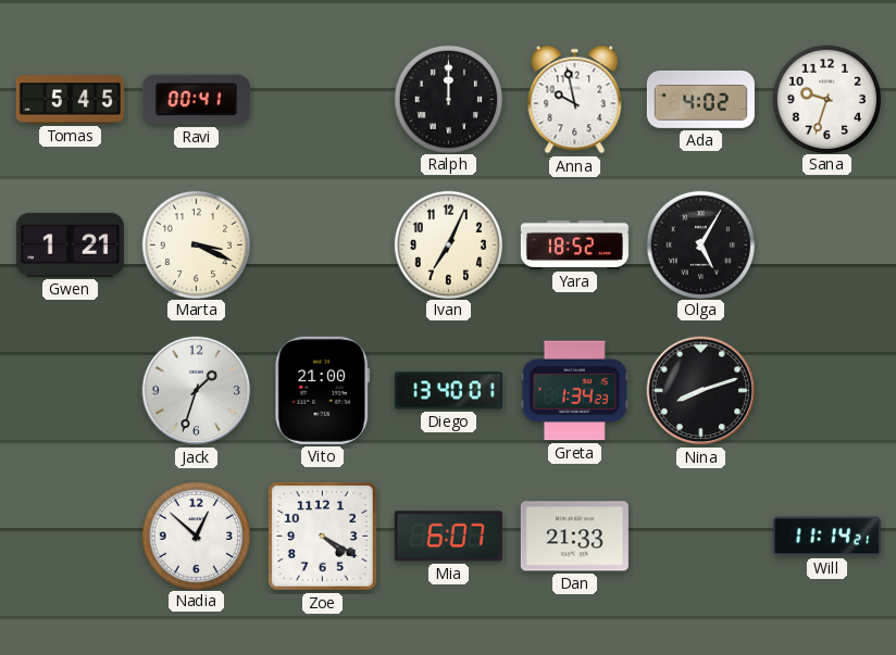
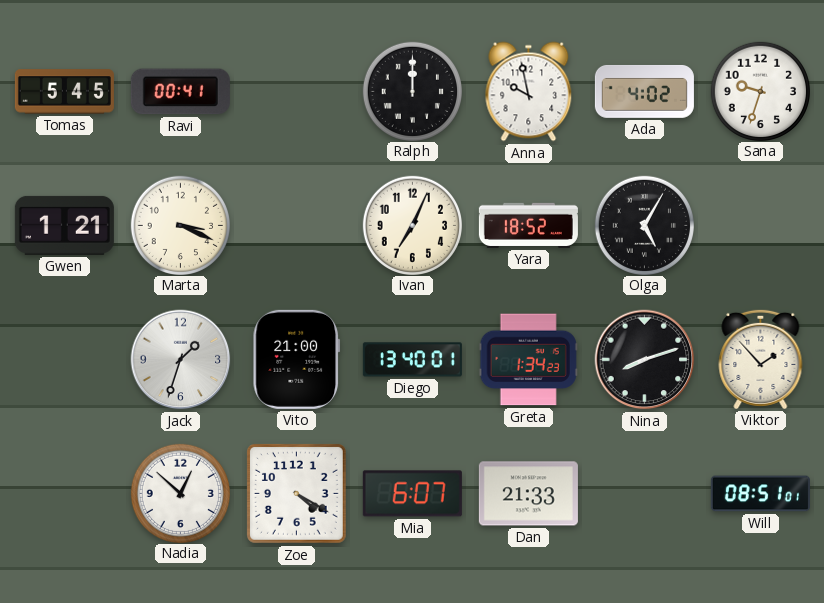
Viktor: none -> 1:53 (761, 359)
Will: 11:14 -> 08:51 (760, 494)
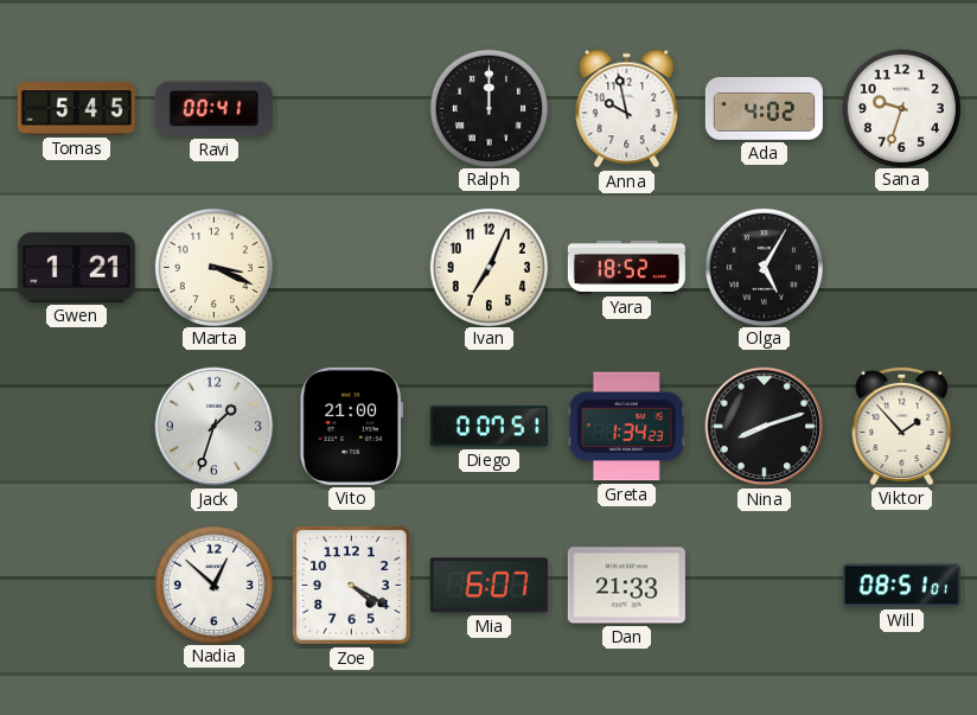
Diego: 13:40 -> 0:07 (489, 427)
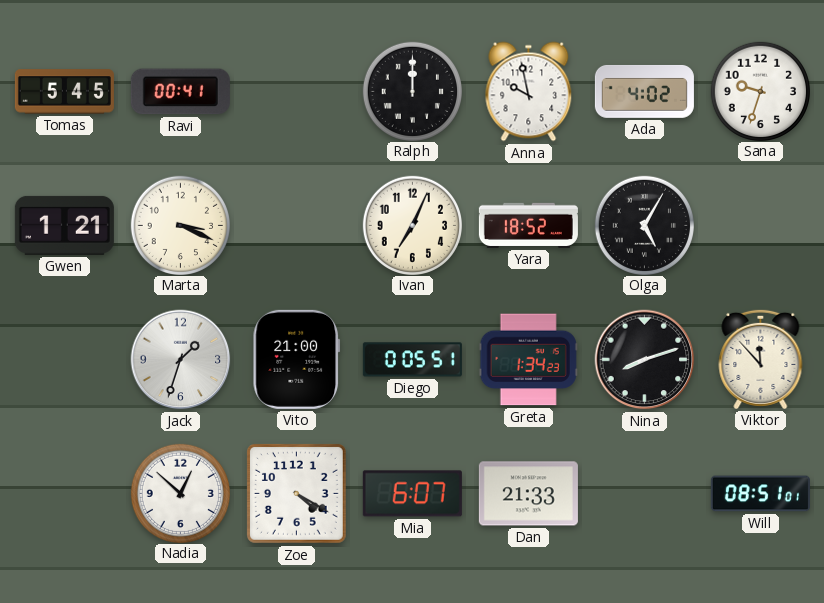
Diego: 0:07 -> 0:05 (412, 360)
Viktor: 1:53 -> 11:53 (761, 359)
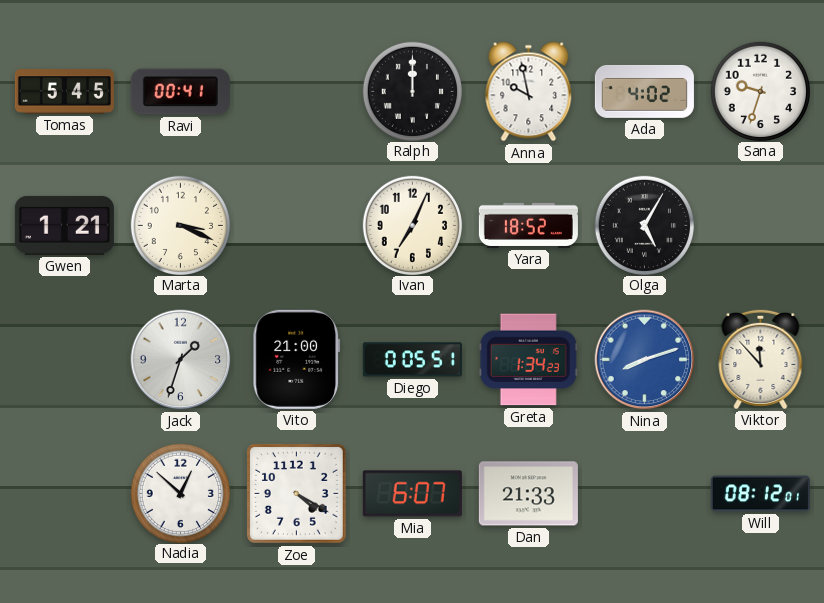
Nina dial: black -> blue (645, 360)
Will: 08:51 -> 08:12 (760, 494)
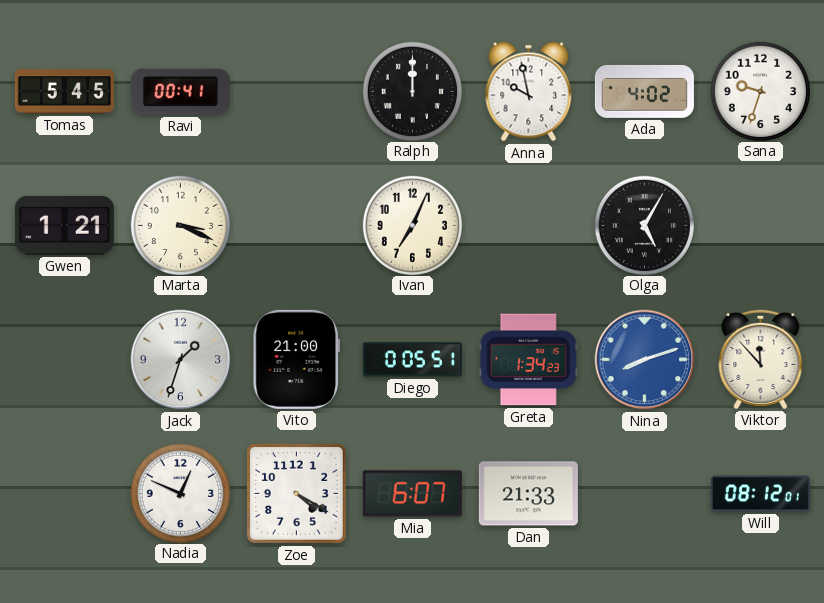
Yara: 18:52 -> none (528, 225)
Nadia: 12:52 -> 12:49 (180, 493)
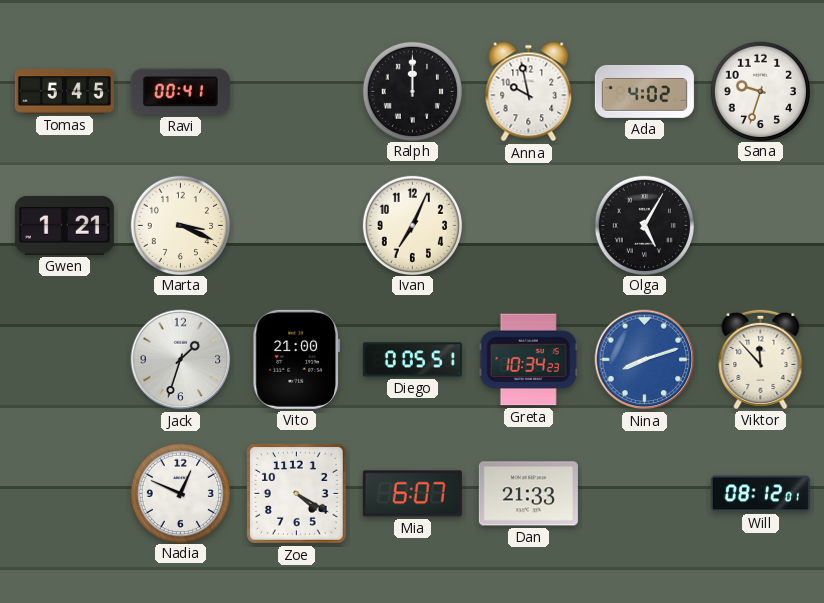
Greta: 1:34 -> 10:34 (528, 360)
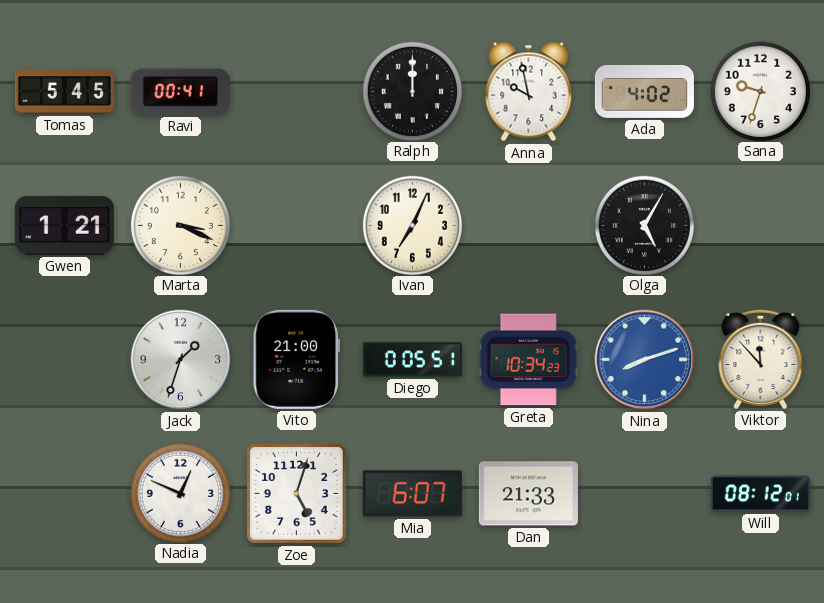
Zoe: 4:20 -> 5:03 (296, 493)
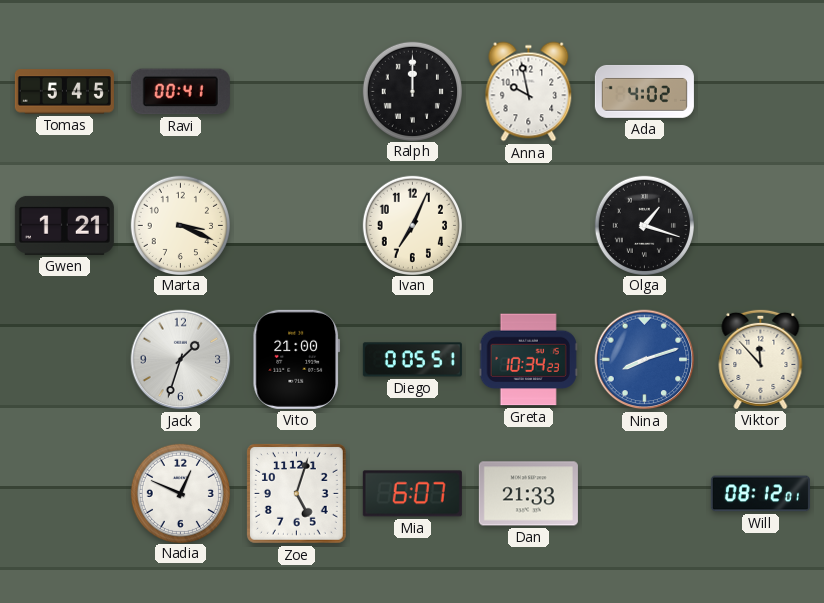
Sana: 9:33 -> none (760, 91)
Olga: 5:05 -> 1:18 (644, 225)
